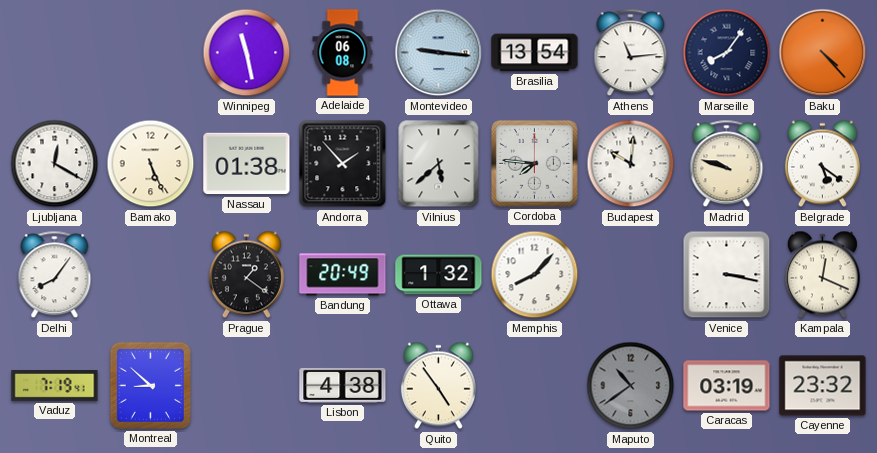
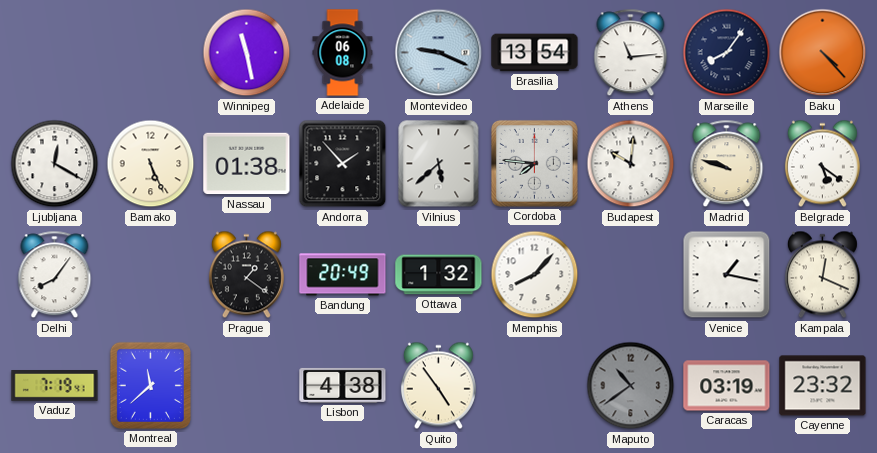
Montevideo: 9:16 -> 9:19 (439, 53)
Venice: 3:17 -> 1:17 (727, 275)
Montreal: 8:52 -> 11:38 (150, 385)
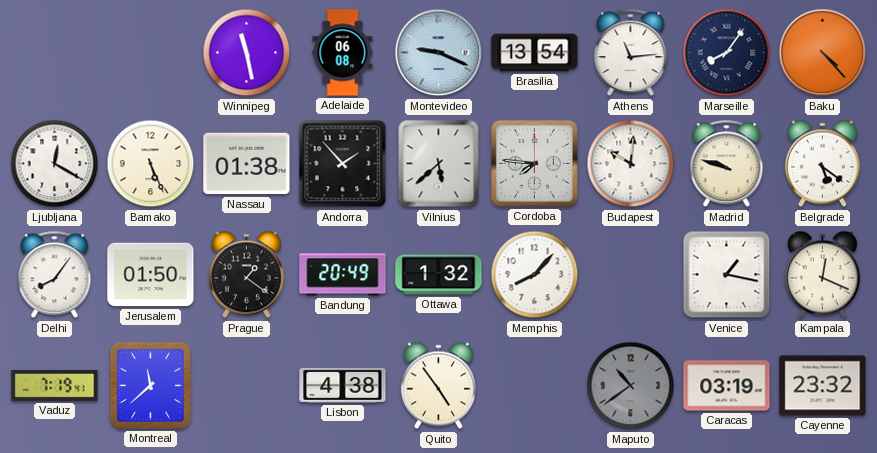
Jerusalem: none -> 01:50 (151, 275)
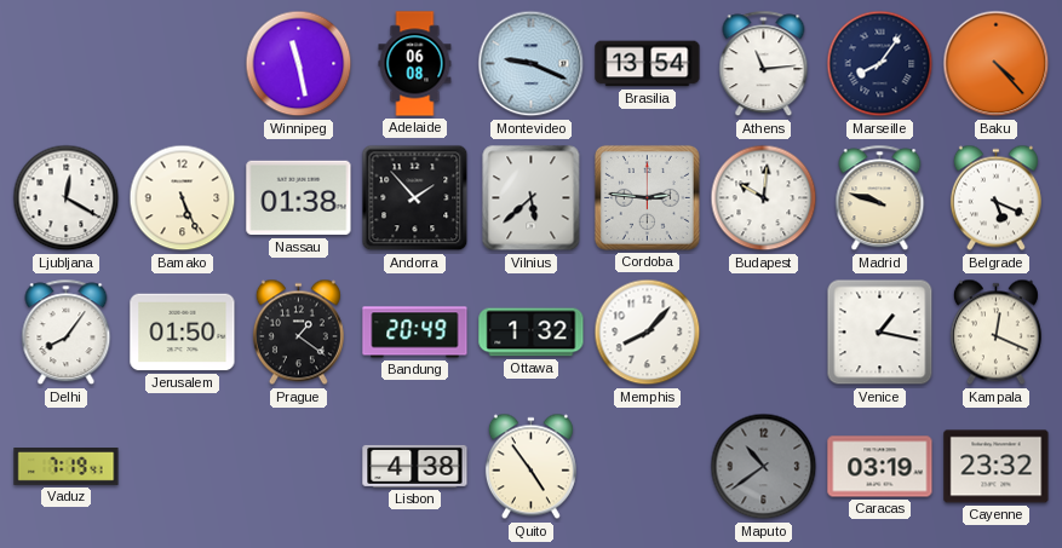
Cordoba: 7:46 -> 2:46 (647, 197)
Belgrade: 5:21 -> 5:19 (995, 198)
Montreal: 11:38 -> none (150, 385)
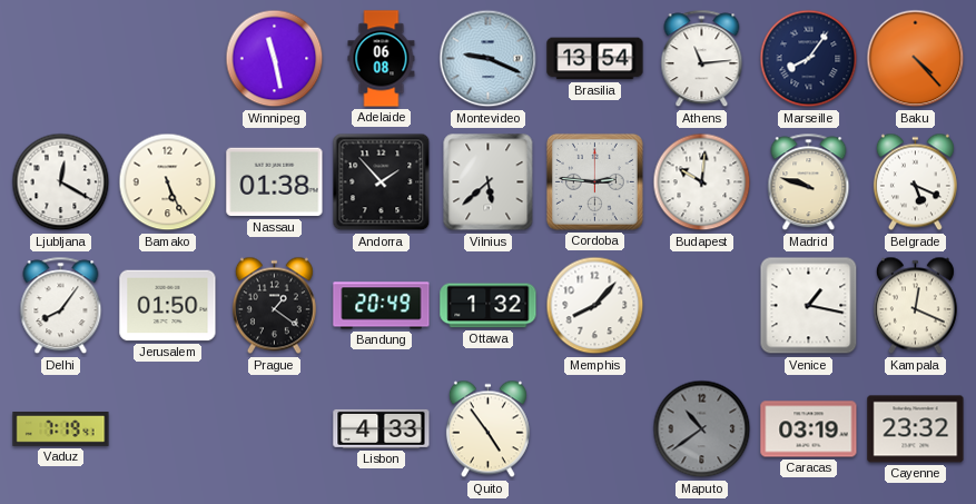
Lisbon: 4:38 -> 4:33 (382, 428)
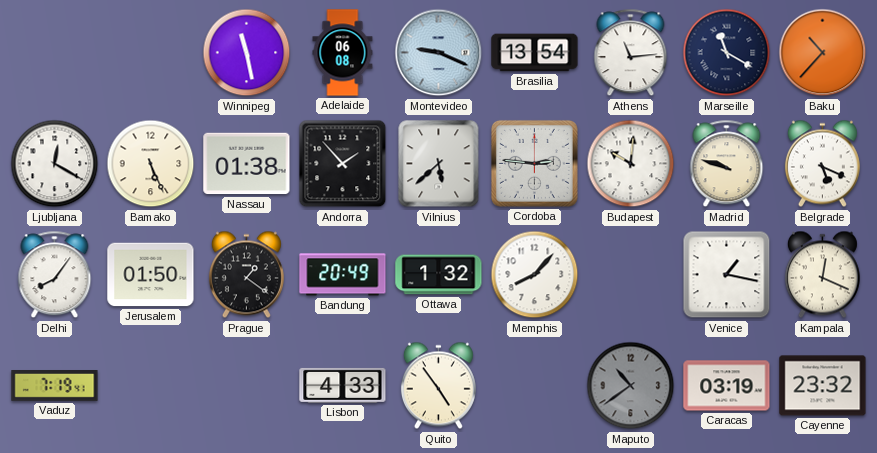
Marseille: 8:06 -> 11:20 (727, 53)
Baku: 4:23 -> 10:37 (823, 53)
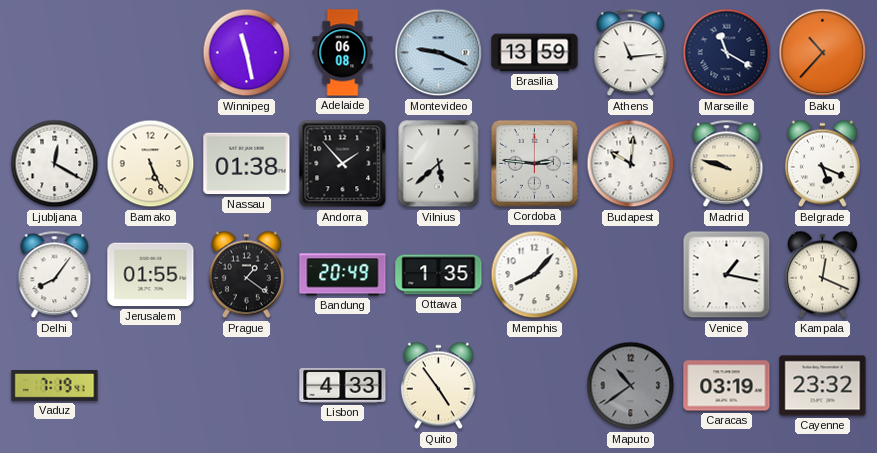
Brasilia: 13:54 -> 13:59 (535, 53)
Jerusalem: 01:50 -> 01:55 (151, 275)
Ottawa: 1:32 -> 1:35 (439, 275)
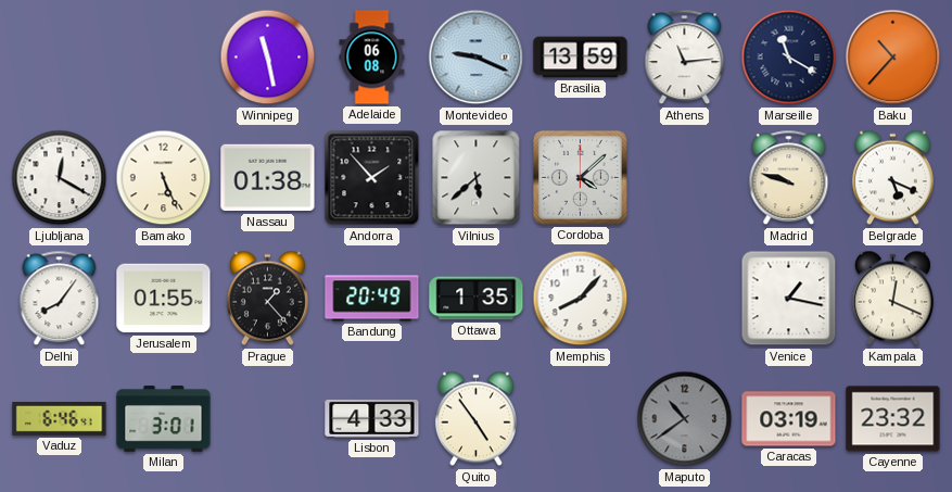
Cordoba: 2:46 -> 4:08 (580, 177)
Budapest: 10:01 -> none (631, 164)
Prague: 1:21 -> 1:23 (267, 299)
Vaduz: 7:19 -> 6:46 (60, 419)
Milan: none -> 3:01 (164, 419)
